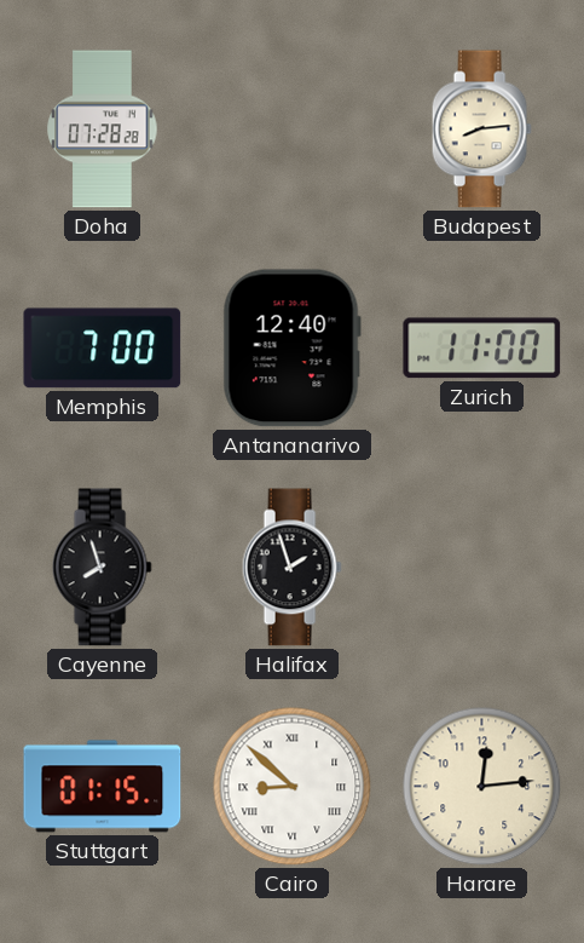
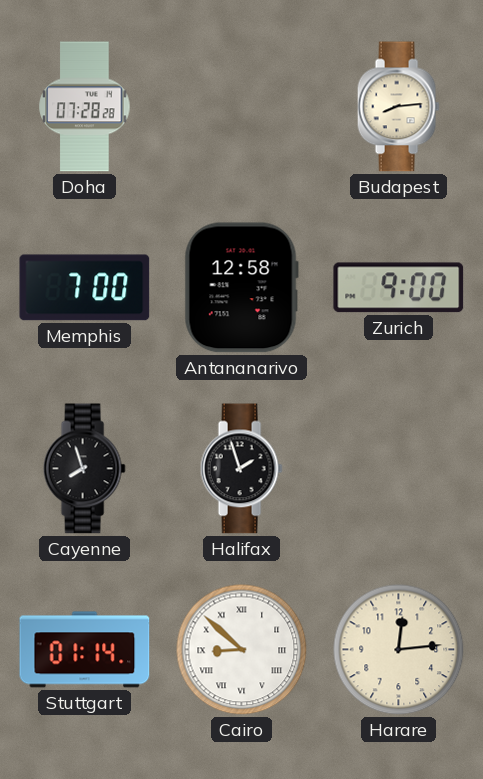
Antananarivo: 12:40 -> 12:58 (241, 288)
Zurich: 11:00 -> 9:00 (399, 288)
Stuttgart: 01:15 -> 01:14 (85, 650)
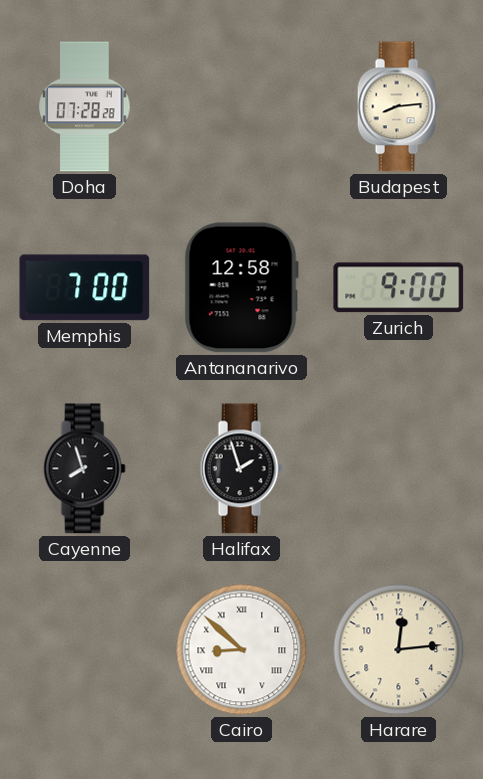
Stuttgart: 01:14 -> none (85, 650)
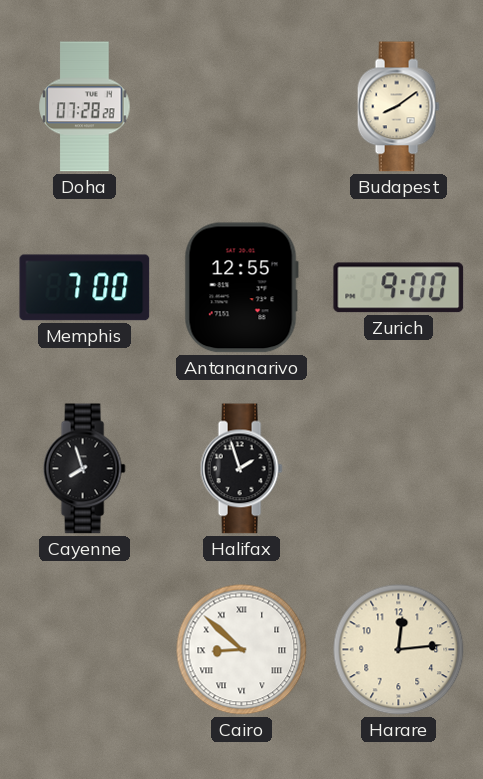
Budapest: 8:14 -> 8:09 (398, 107)
Antananarivo: 12:58 -> 12:55 (241, 288)
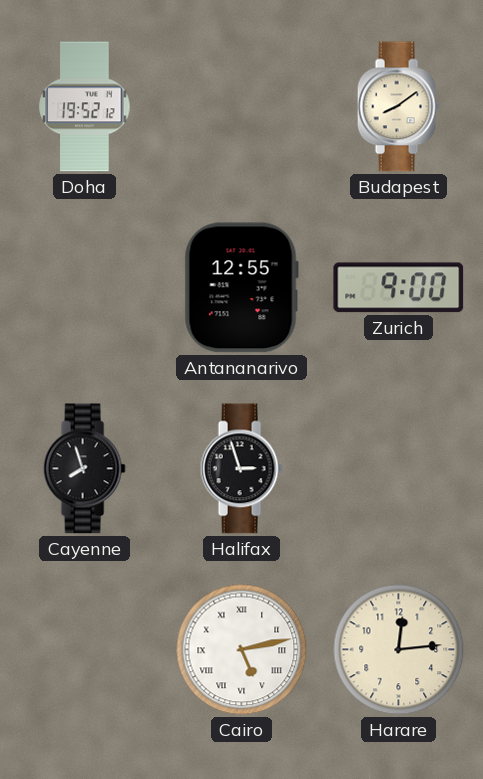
Doha: 07:28 -> 19:52 (85, 107)
Memphis: 7:00 -> none (85, 288)
Halifax: 1:57 -> 2:57 (241, 469)
Cairo: 8:52 -> 5:13 (242, 650)
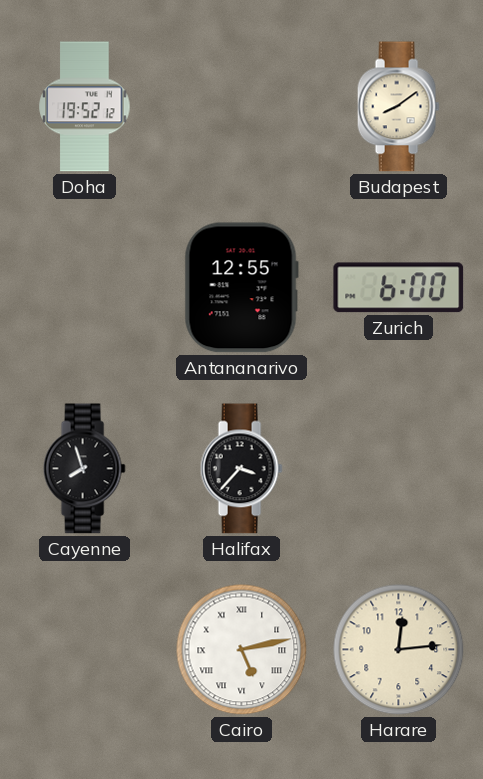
Zurich: 9:00 -> 6:00 (399, 288)
Halifax: 2:57 -> 3:37 (241, 469)
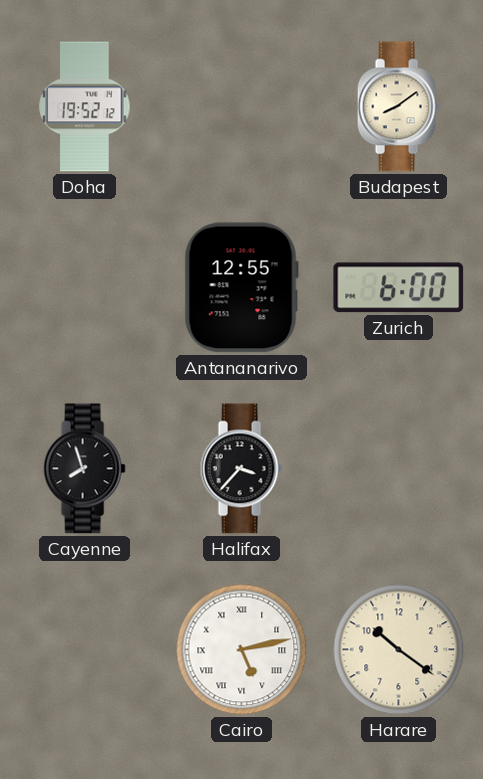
Harare: 12:14 -> 10:21 (399, 650)
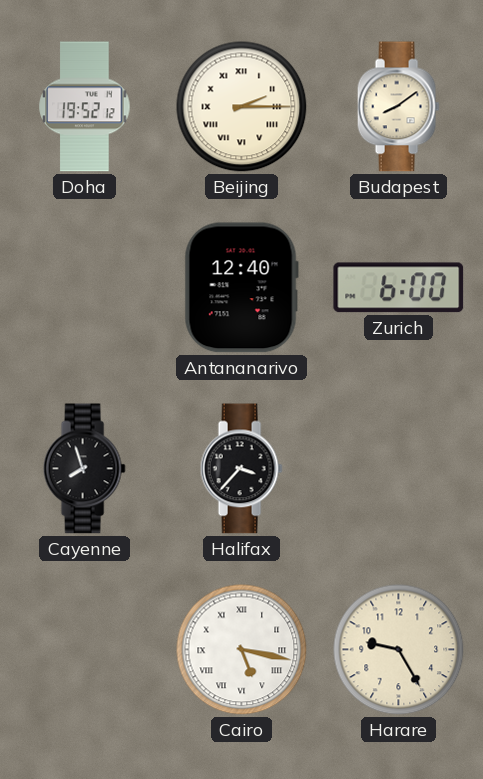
Beijing: none -> 2:15 (242, 107)
Antananarivo: 12:55 -> 12:40 (241, 288)
Cairo: 5:13 -> 5:17 (242, 650)
Harare: 10:21 -> 9:25 (399, 650)
